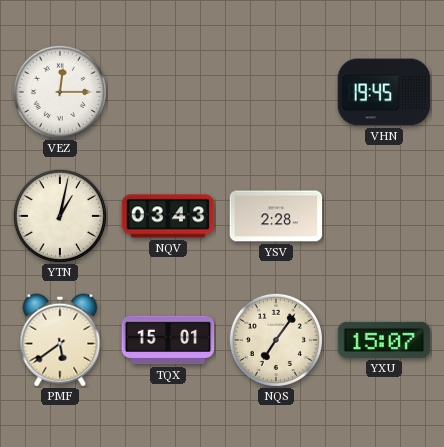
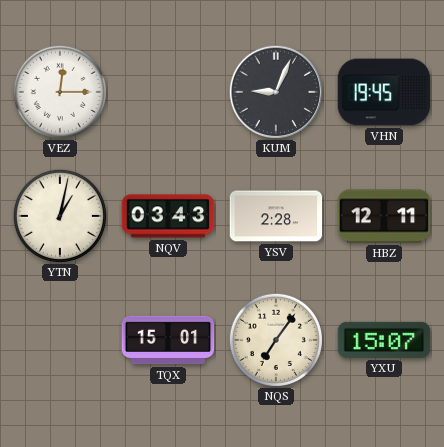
KUM: none -> 9:04 (275, 91)
HBZ: none -> 12:11 (384, 216)
PMF: 5:39 -> none (60, 340)
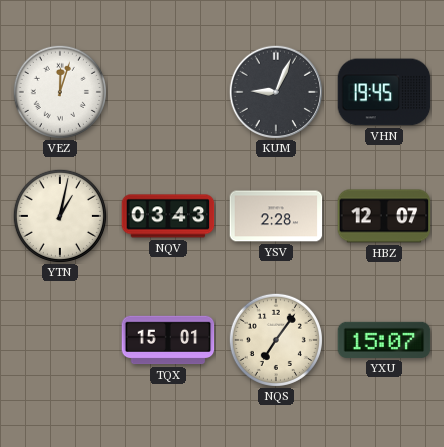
VEZ: 12:15 -> 12:03 (60, 92)
HBZ: 12:11 -> 12:07 (384, 216)
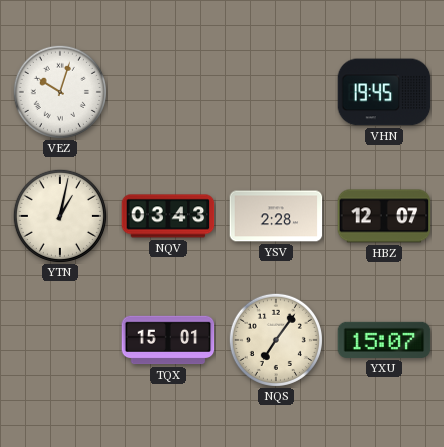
VEZ: 12:03 -> 10:03 (60, 92)
KUM: 9:04 -> none (275, 91)
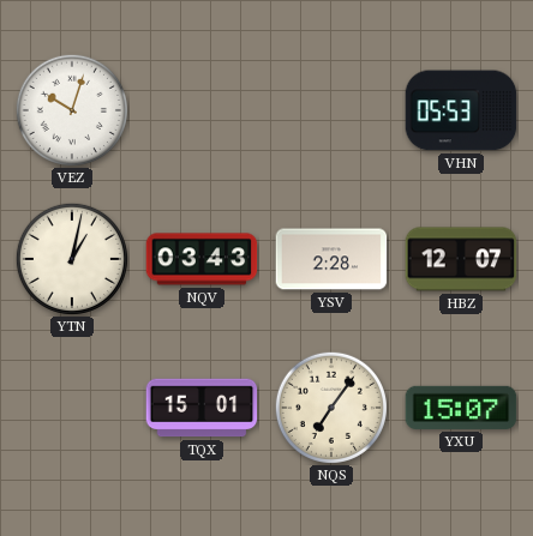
VHN: 19:45 -> 05:53 (461, 110)
